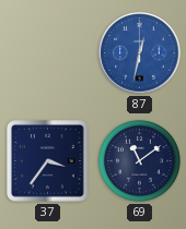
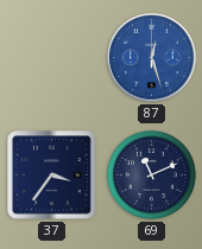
87: 12:32 -> 12:27 (152, 58)
69: 11:09 -> 11:11 (151, 174)
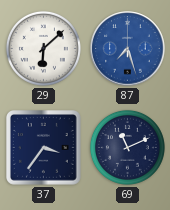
29: none -> 6:08 (43, 48)
87: 12:27 -> 7:27 (128, 49)
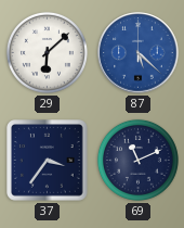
87: 7:27 -> 5:22 (139, 53)
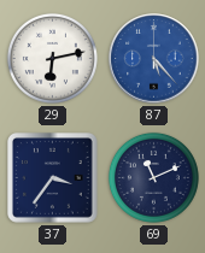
29: 6:08 -> 6:13 (52, 58)
87: 5:22 -> 5:23 (154, 59)
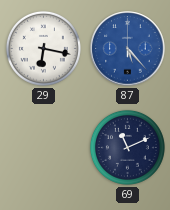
29: 6:13 -> 6:17 (43, 48)
37: 3:36 -> none (53, 178)
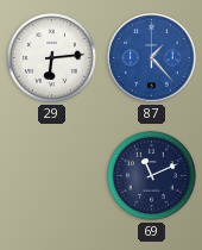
29: 6:17 -> 6:14 (51, 57)
87: 5:23 -> 1:23 (152, 58)
